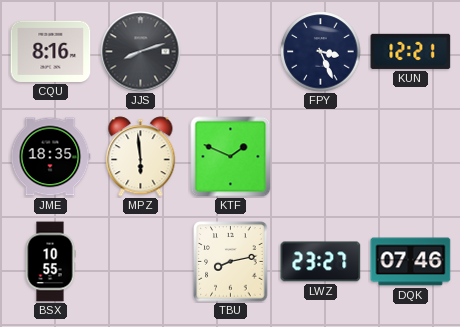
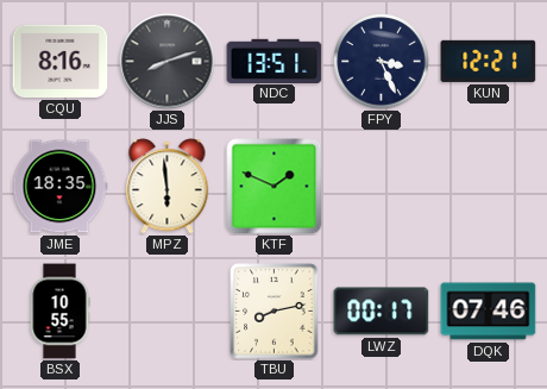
NDC: none -> 13:51 (275, 61)
LWZ: 23:27 -> 00:17 (382, 312)
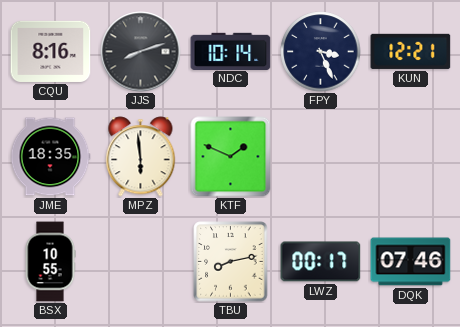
NDC: 13:51 -> 10:14 (231, 51)
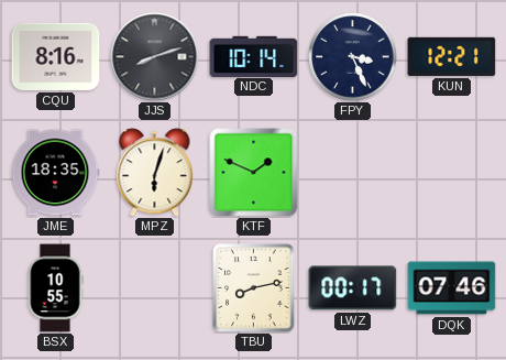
MPZ: 5:59 -> 6:03 (155, 173)
